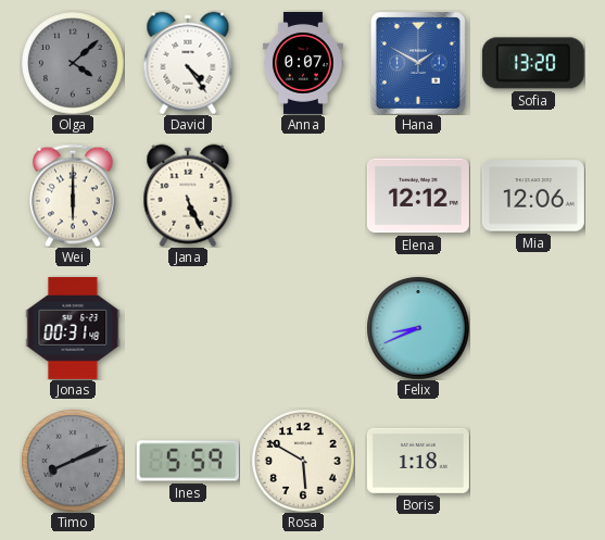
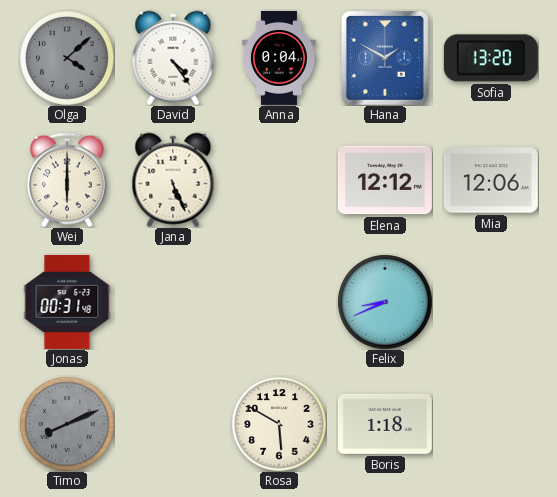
Anna: 0:07 -> 0:04 (279, 58)
Ines: 5:59 -> none (188, 461)
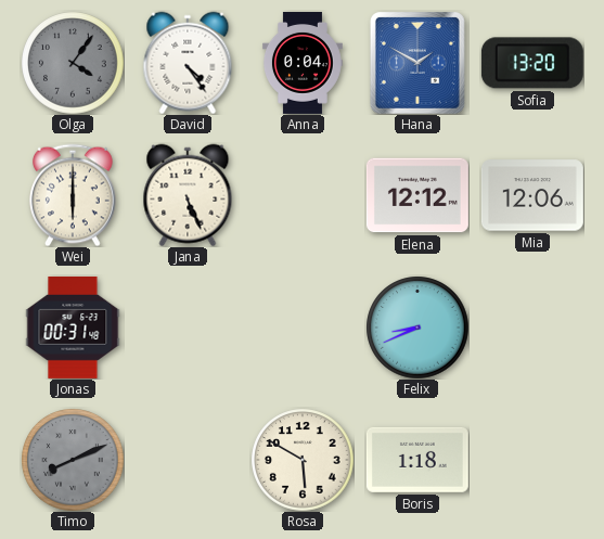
Olga: 4:08 -> 4:06 (73, 63)
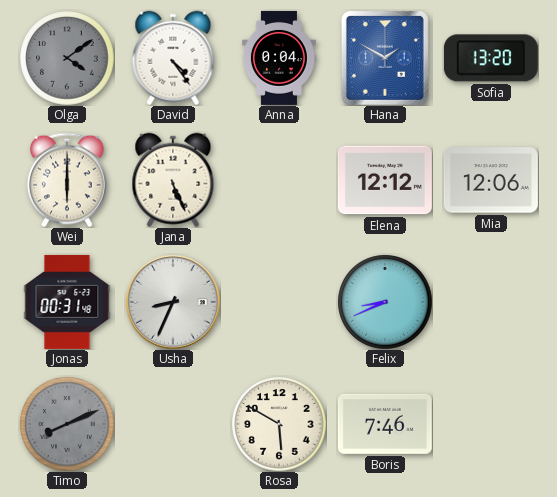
Olga: 4:06 -> 4:09 (67, 58)
Usha: none -> 8:34 (173, 302)
Boris: 1:18 -> 7:46 (385, 424)
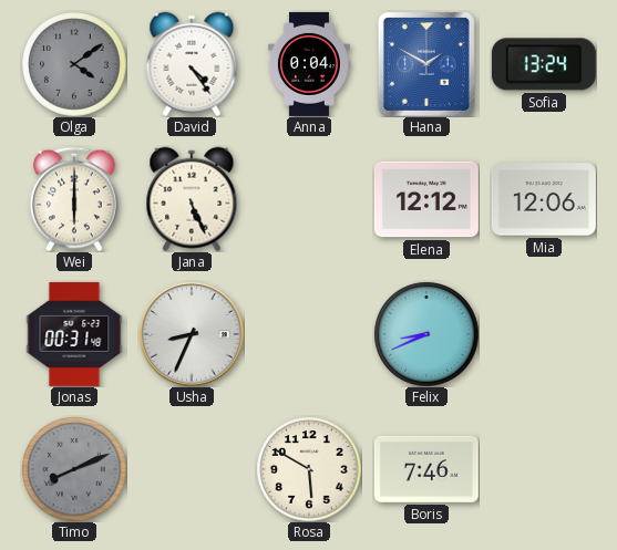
Sofia: 13:20 -> 13:24 (544, 64)
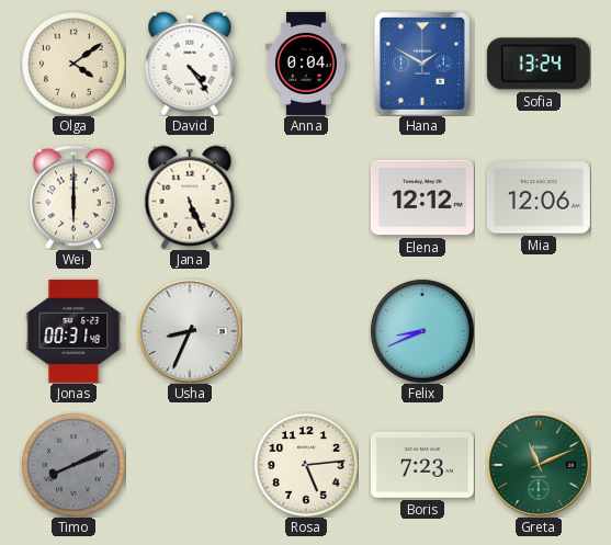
Olga dial: grey -> cream (73, 64)
Rosa: 5:50 -> 5:14 (306, 465)
Boris: 7:46 -> 7:23 (422, 465)
Greta: none -> 11:11 (539, 465)
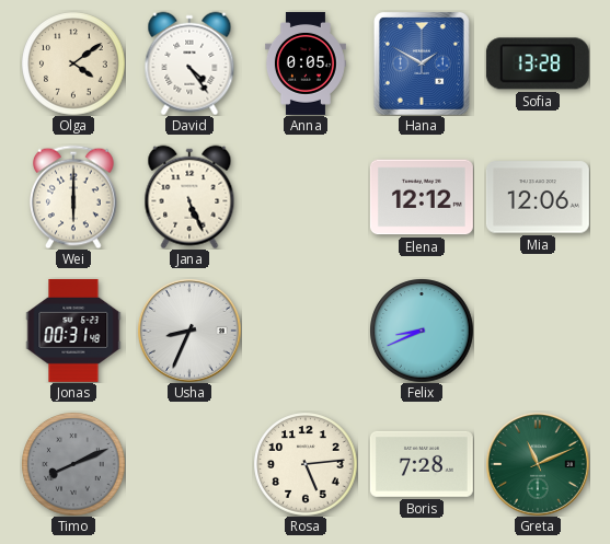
Anna: 0:04 -> 0:05 (306, 63)
Sofia: 13:24 -> 13:28 (538, 63)
Boris: 7:23 -> 7:28 (422, 464)
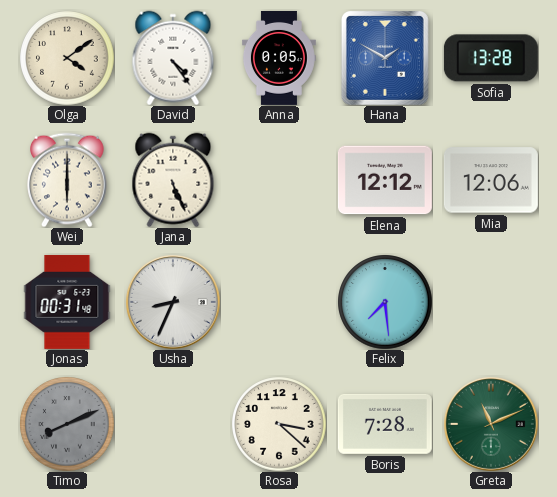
Felix: 8:41 -> 7:29 (385, 302)
Rosa: 5:14 -> 3:22 (279, 424)
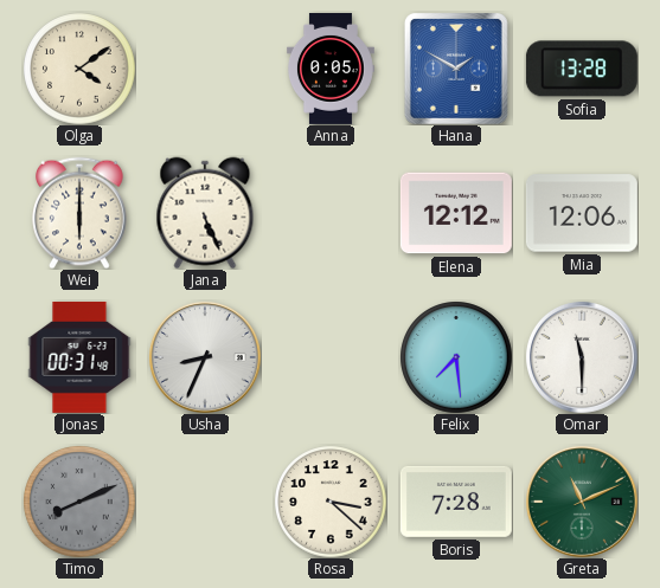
David: 4:24 -> none (173, 58)
Omar: none -> 11:30 (582, 357)
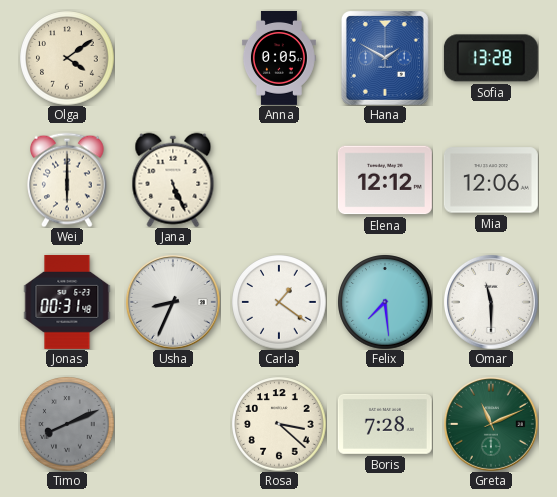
Carla: none -> 1:21 (279, 302)
